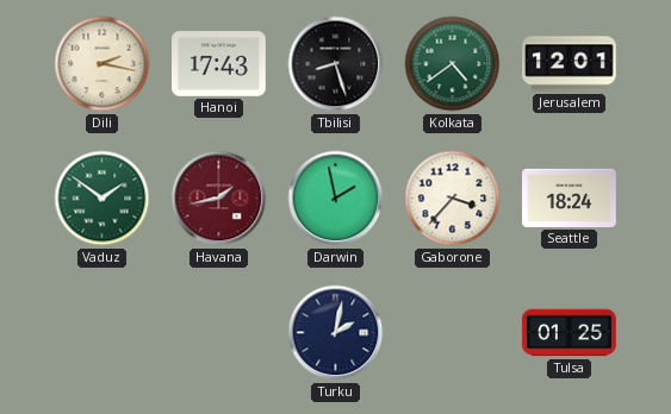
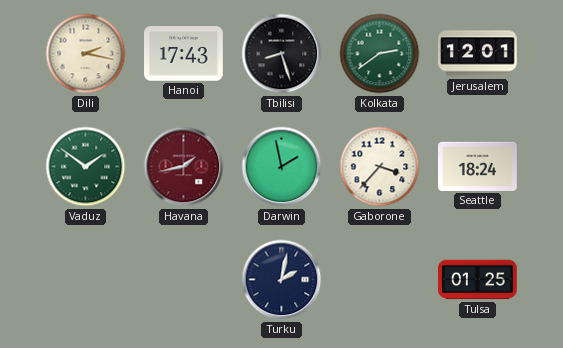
Kolkata: 4:39 -> 2:39 (380, 54)
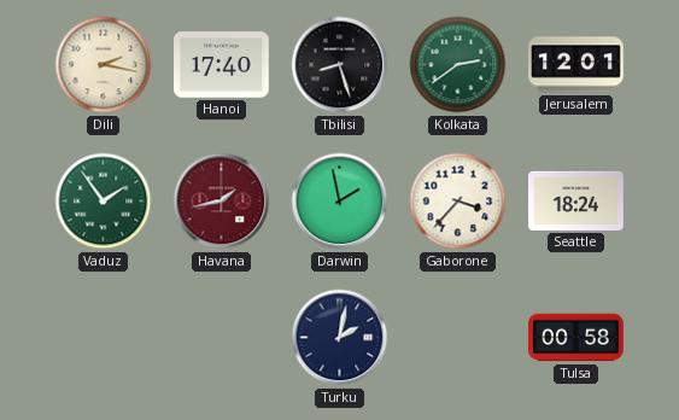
Hanoi: 17:43 -> 17:40 (222, 65)
Vaduz: 1:51 -> 1:54 (104, 202)
Tulsa: 01:25 -> 00:58 (576, 338)
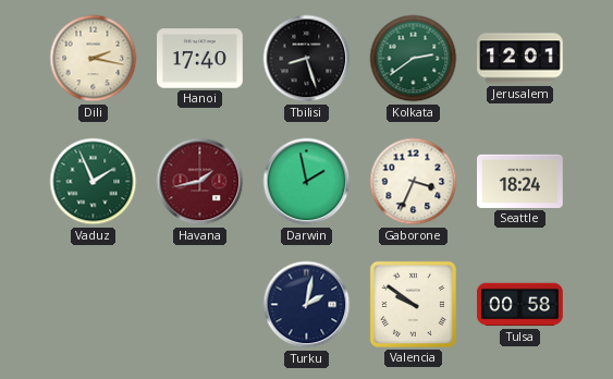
Vaduz: 1:54 -> 1:56 (94, 182)
Gaborone: 3:37 -> 3:34 (414, 182)
Valencia: none -> 9:51 (413, 304)
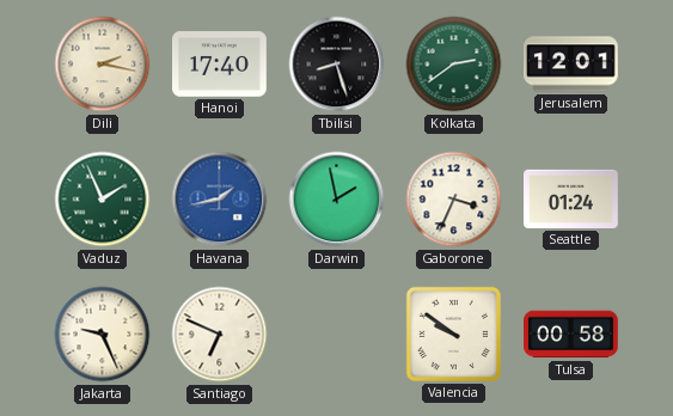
Havana dial: burgundy -> blue (220, 200)
Seattle: 18:24 -> 01:24 (571, 198)
Jakarta: none -> 9:26 (103, 335)
Santiago: none -> 6:49 (220, 335)
Turku: 2:02 -> none (307, 305)
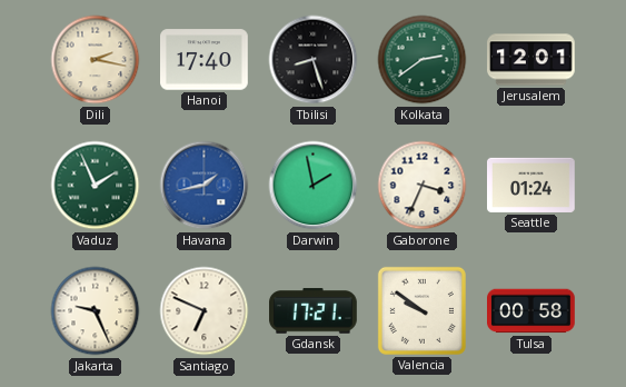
Gdansk: none -> 17:21 (314, 311)
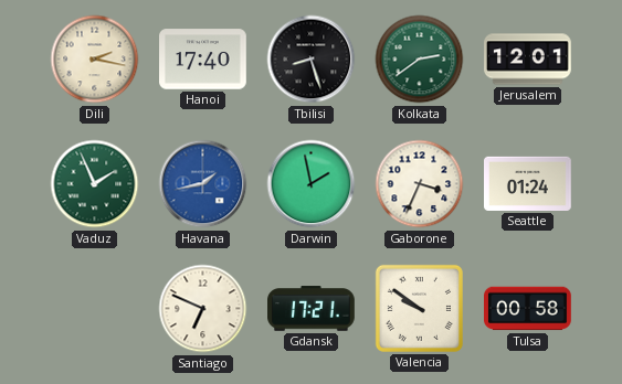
Jakarta: 9:26 -> none (96, 311)
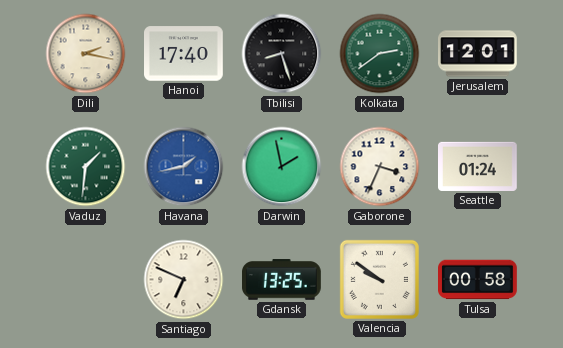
Vaduz: 1:56 -> 1:31 (86, 167)
Gdansk: 17:21 -> 13:25 (282, 280)
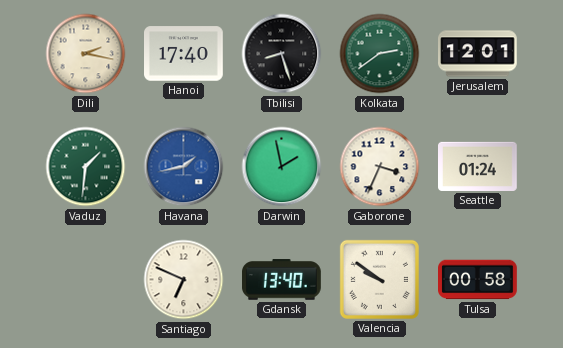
Gdansk: 13:25 -> 13:40 (282, 280)
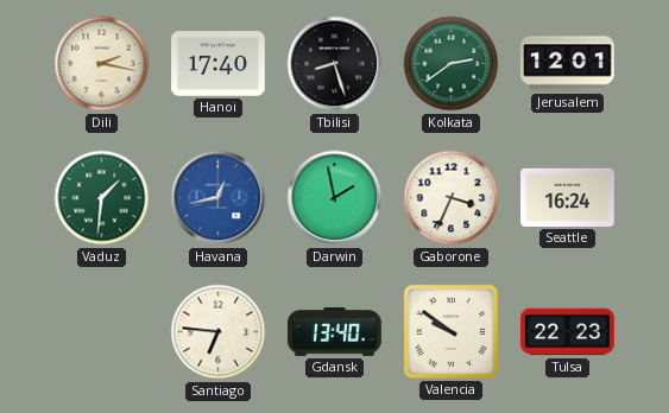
Havana: 1:43 -> 12:43 (219, 198)
Seattle: 01:24 -> 16:24 (568, 197)
Santiago: 6:49 -> 6:46 (219, 332)
Tulsa: 00:58 -> 22:23 (568, 332)
